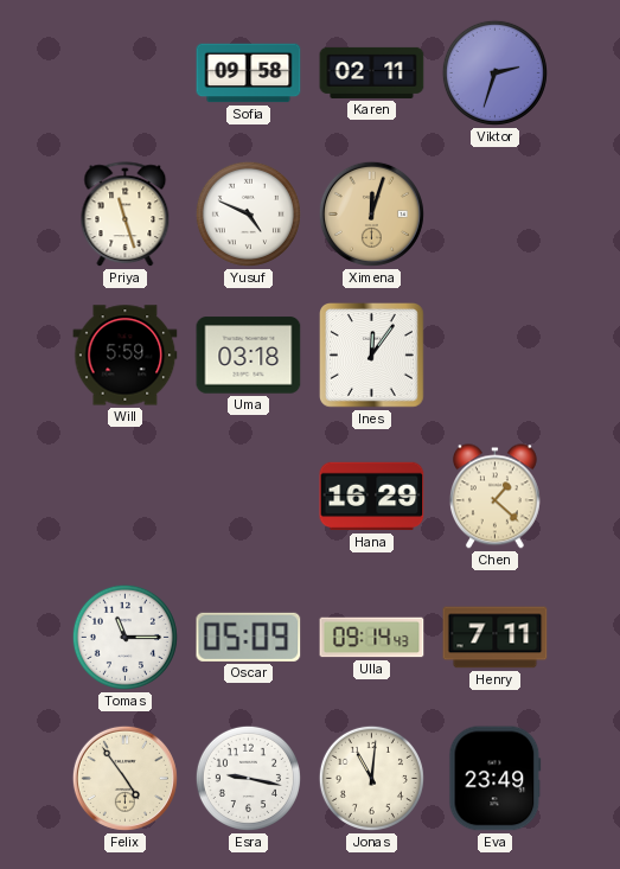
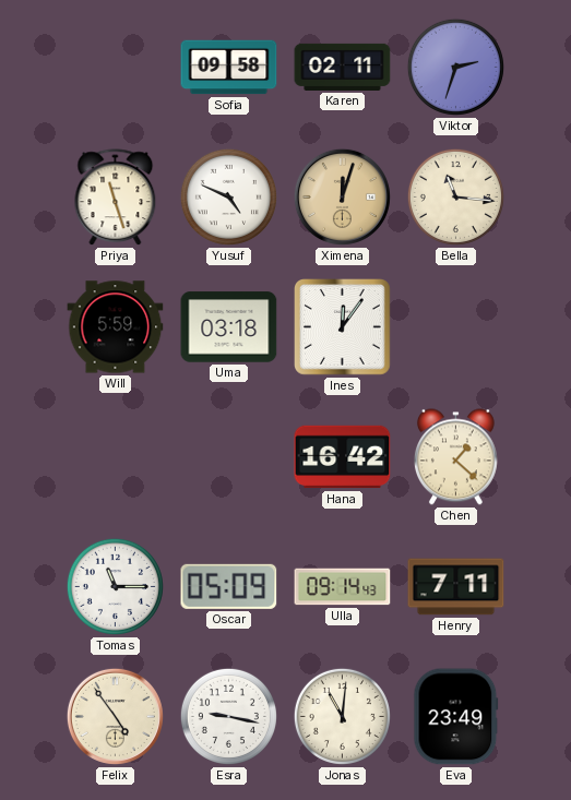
Bella: none -> 11:16 (455, 196)
Hana: 16:29 -> 16:42 (343, 457)
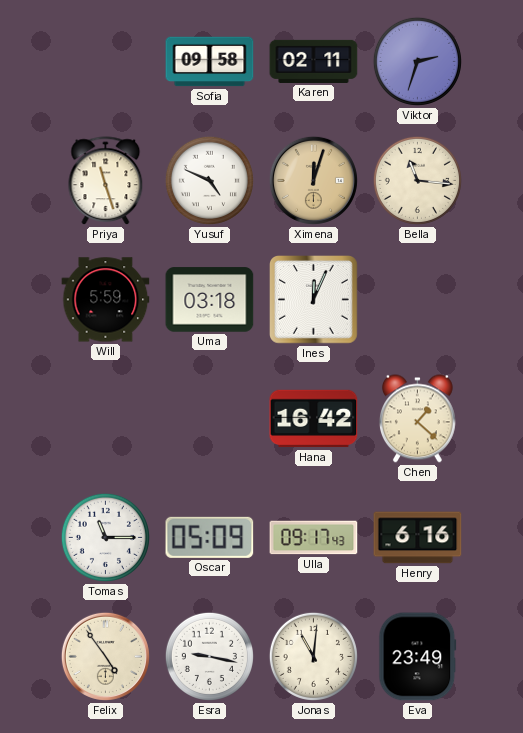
Ines: 12:06 -> 12:04 (314, 300)
Ulla: 09:14 -> 09:17 (314, 538)
Henry: 7:11 -> 6:16 (418, 538)
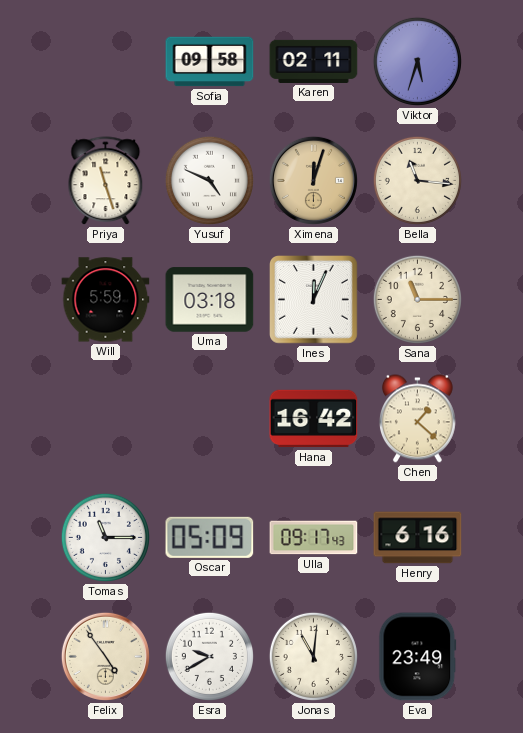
Viktor: 2:33 -> 5:33 (417, 61)
Sana: none -> 11:15 (417, 299)
Esra: 9:17 -> 9:40 (209, 656)
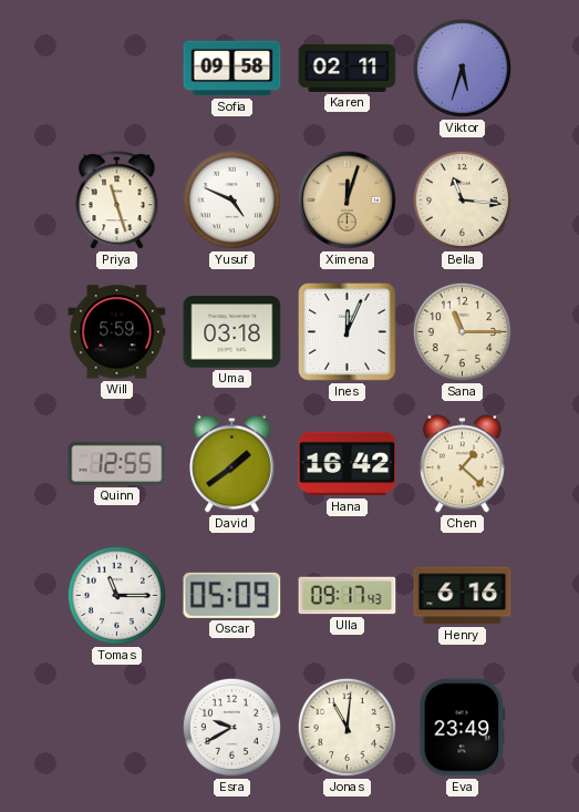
Quinn: none -> 12:55 (117, 463)
David: none -> 1:39 (231, 464)
Felix: 4:54 -> none (105, 656)
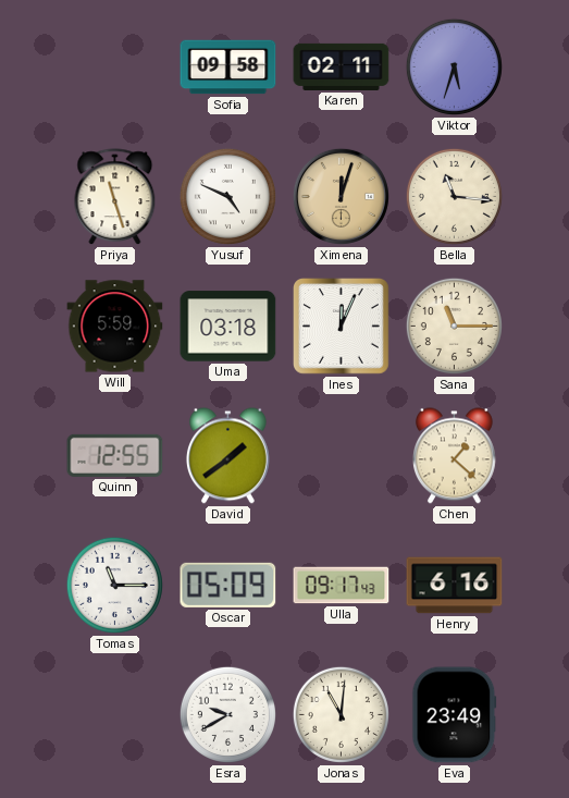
Hana: 16:42 -> none (348, 464)
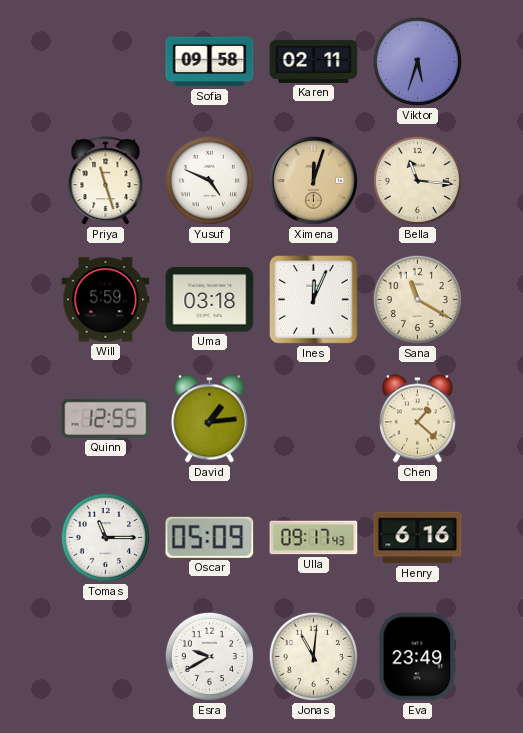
Sana: 11:15 -> 11:20 (417, 299)
David: 1:39 -> 1:14 (209, 419)
